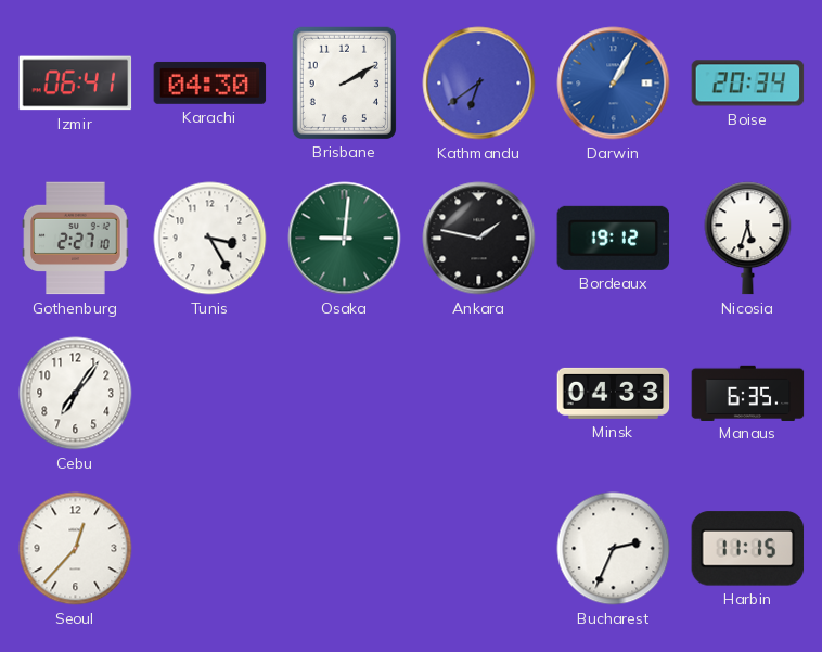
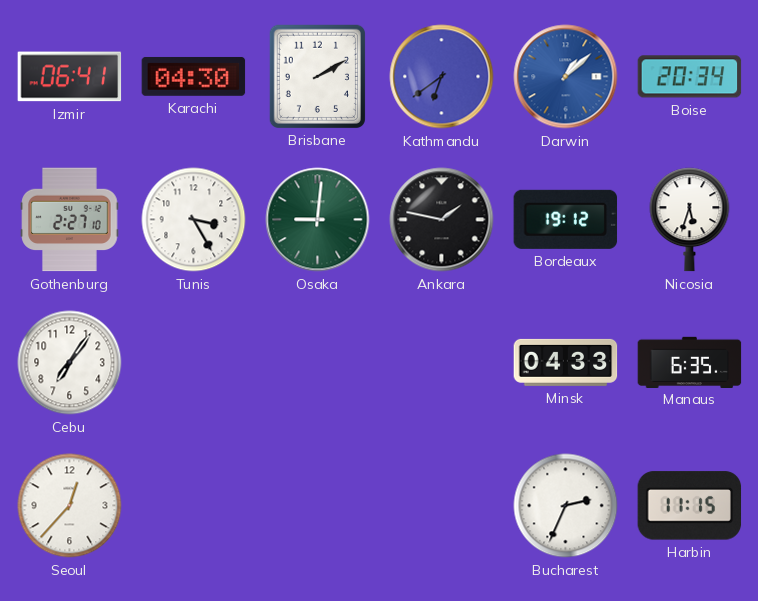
Darwin: 1:05 -> 1:08 (566, 77)
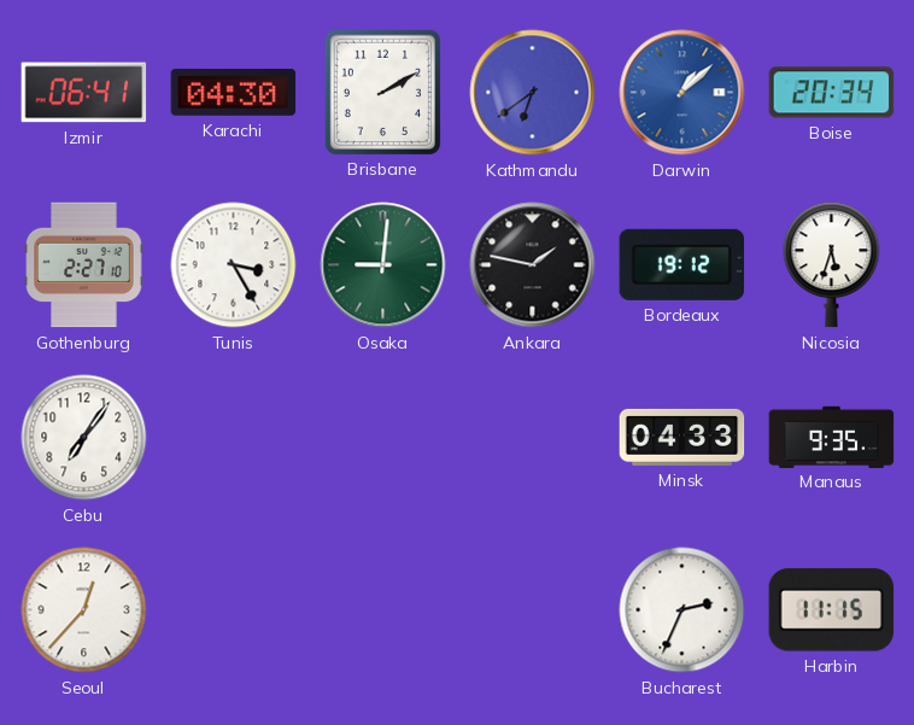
Manaus: 6:35 -> 9:35 (832, 437)
